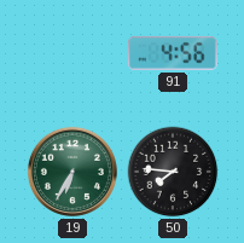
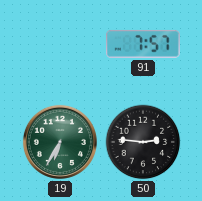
91: 4:56 -> 7:57 (143, 44)
50: 7:46 -> 2:46 (143, 142)
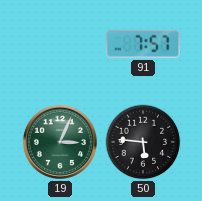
19: 6:35 -> 3:04 (60, 142)
50: 2:46 -> 5:46 (143, 142)
